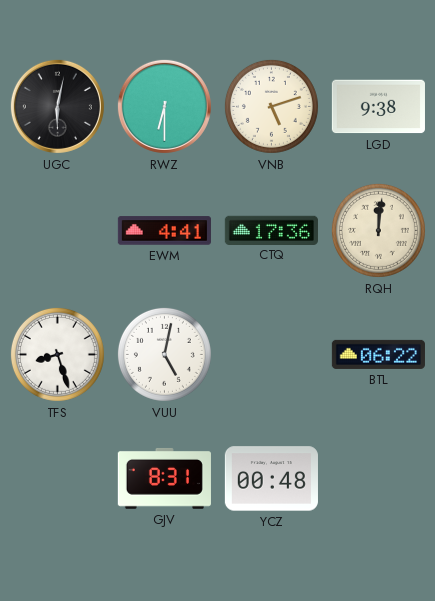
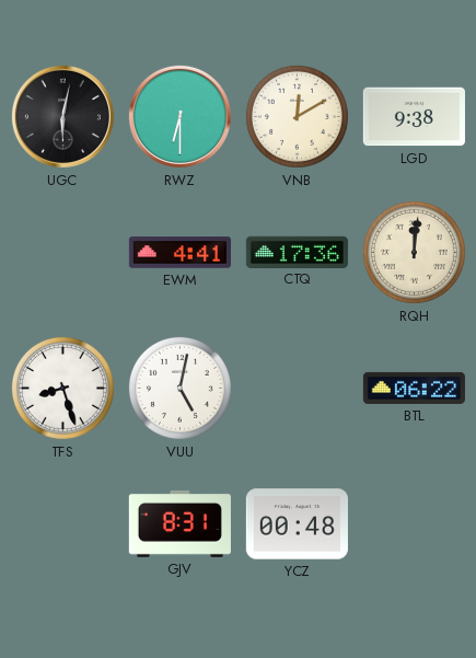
VNB: 5:12 -> 12:10 (297, 116)
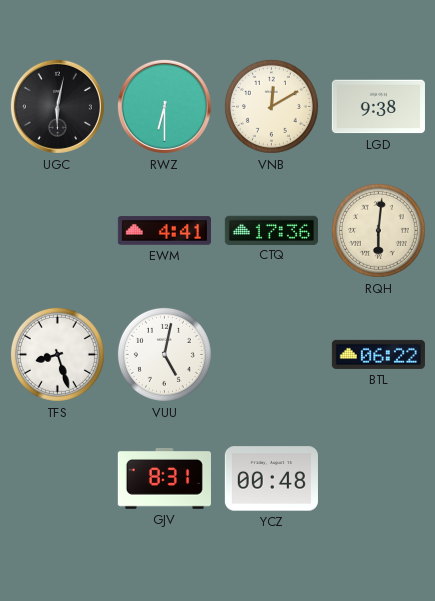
RQH: 12:01 -> 6:01 (378, 230)
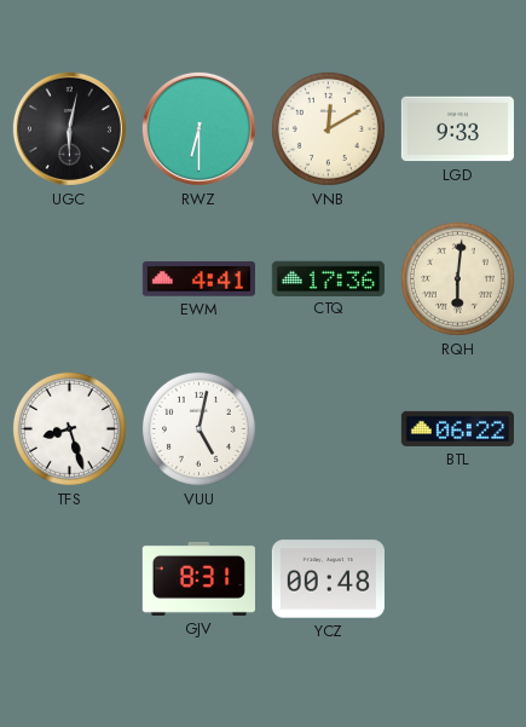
LGD: 9:38 -> 9:33 (457, 129)
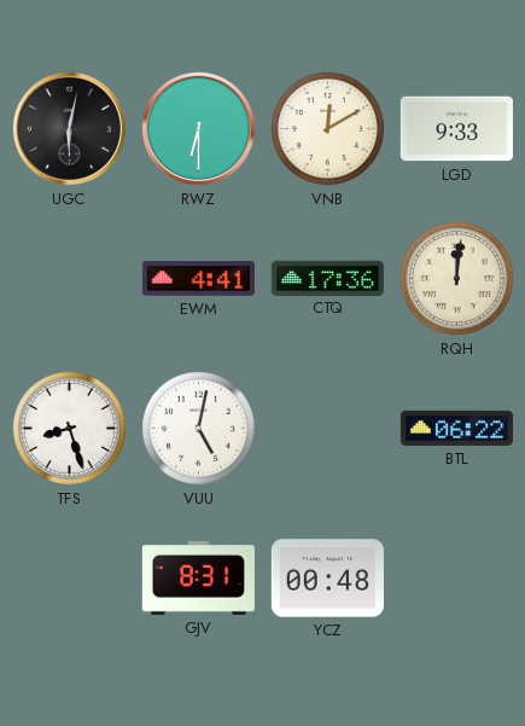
RQH: 6:01 -> 12:01 (456, 278)
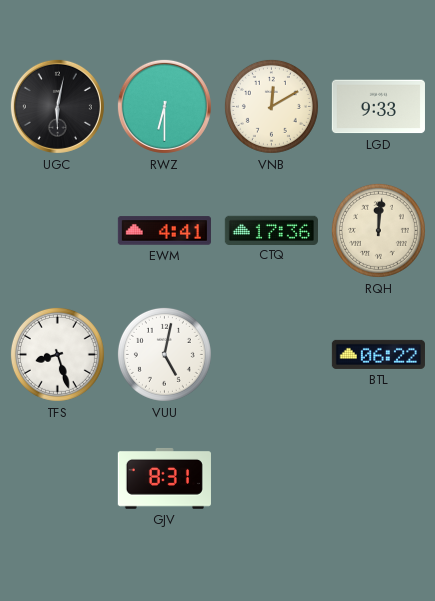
YCZ: 00:48 -> none (327, 579)
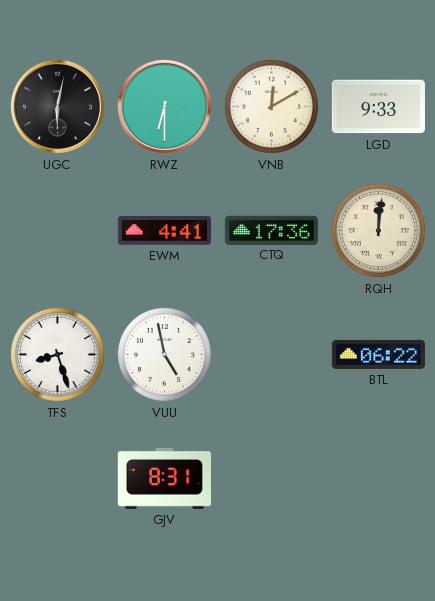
VUU: 5:02 -> 4:58 (164, 354)
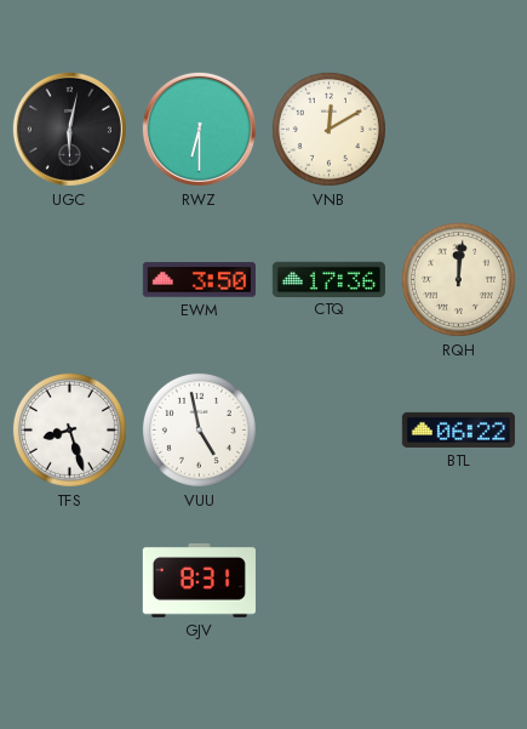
LGD: 9:33 -> none (378, 107)
EWM: 4:41 -> 3:50 (199, 280)
